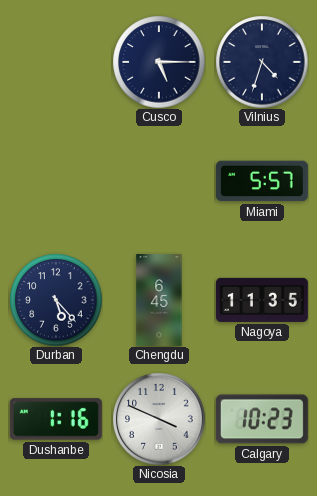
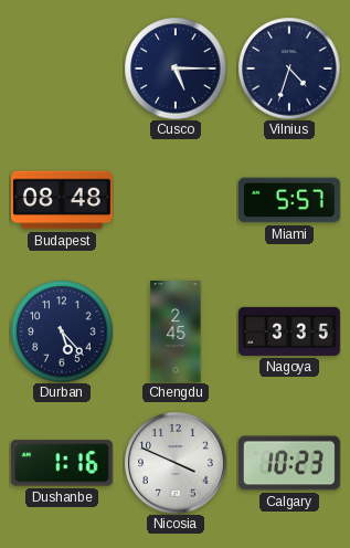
Budapest: none -> 08:48 (62, 200)
Chengdu: 6:45 -> 2:45 (176, 333)
Nagoya: 11:35 -> 3:35 (289, 331)
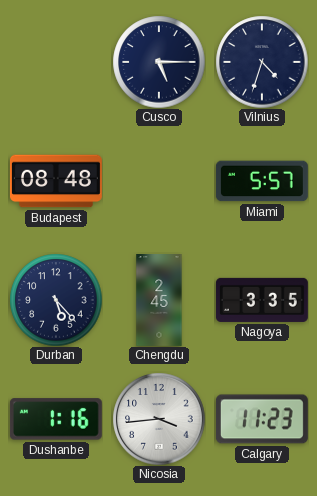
Nicosia: 3:49 -> 3:44 (159, 419)
Calgary: 10:23 -> 11:23 (262, 419)
